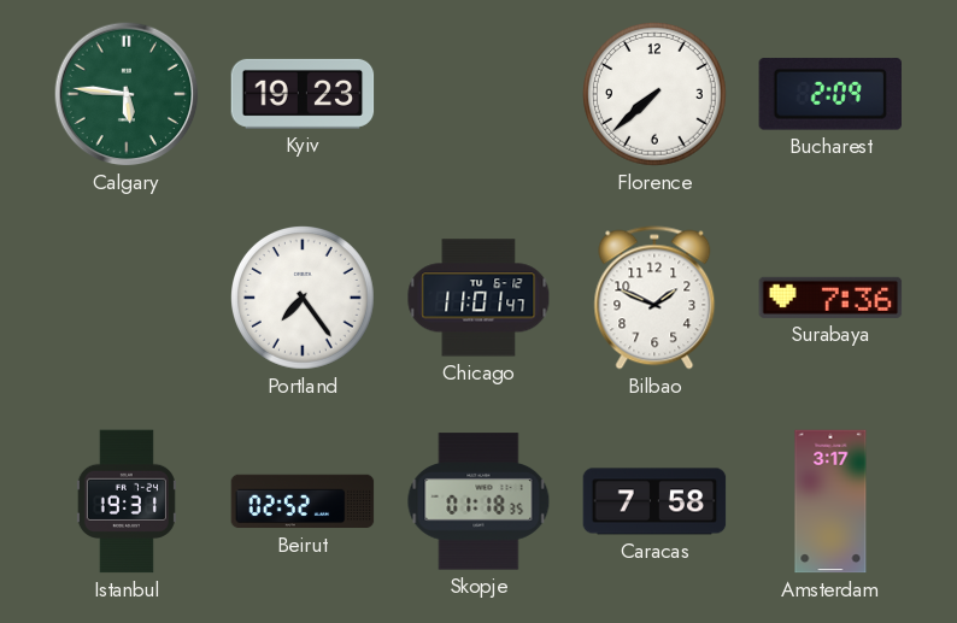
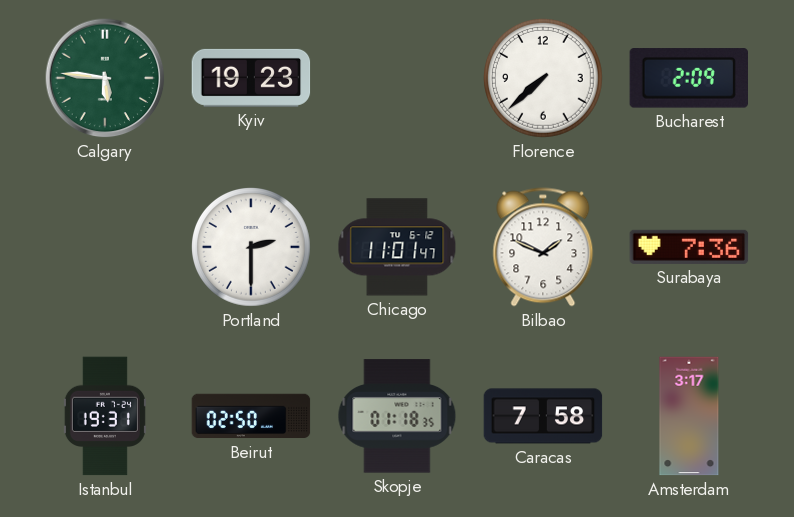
Portland: 7:24 -> 2:30 (252, 248)
Beirut: 02:52 -> 02:50 (251, 416)
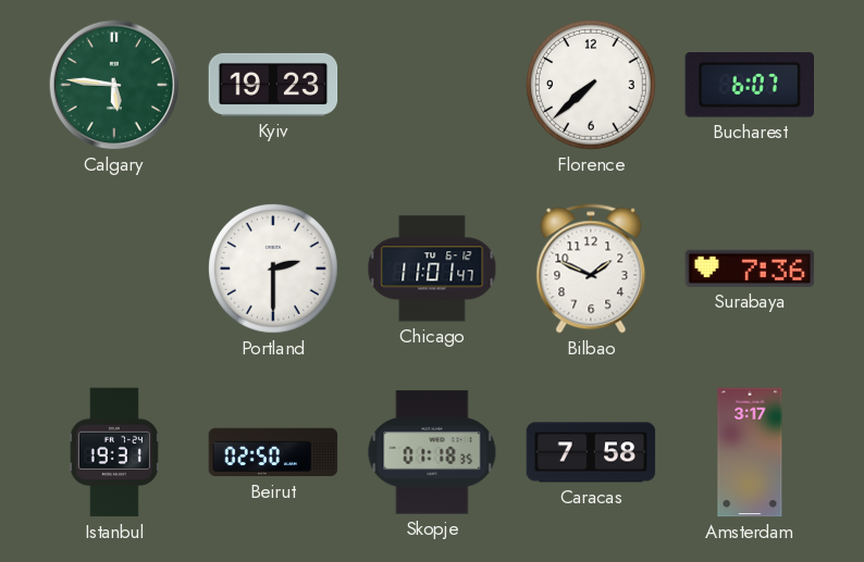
Bucharest: 2:09 -> 6:07 (749, 85)
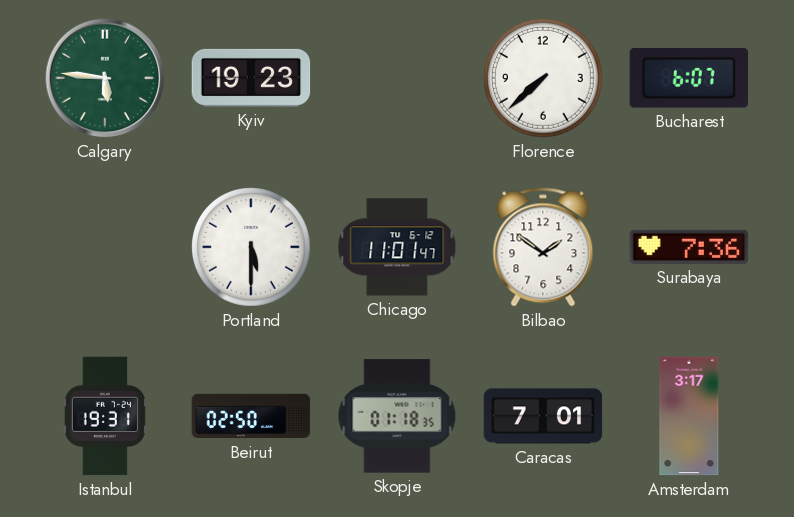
Portland: 2:30 -> 5:30 (252, 248)
Bilbao: 1:49 -> 1:51 (543, 247)
Caracas: 7:58 -> 7:01 (543, 416)
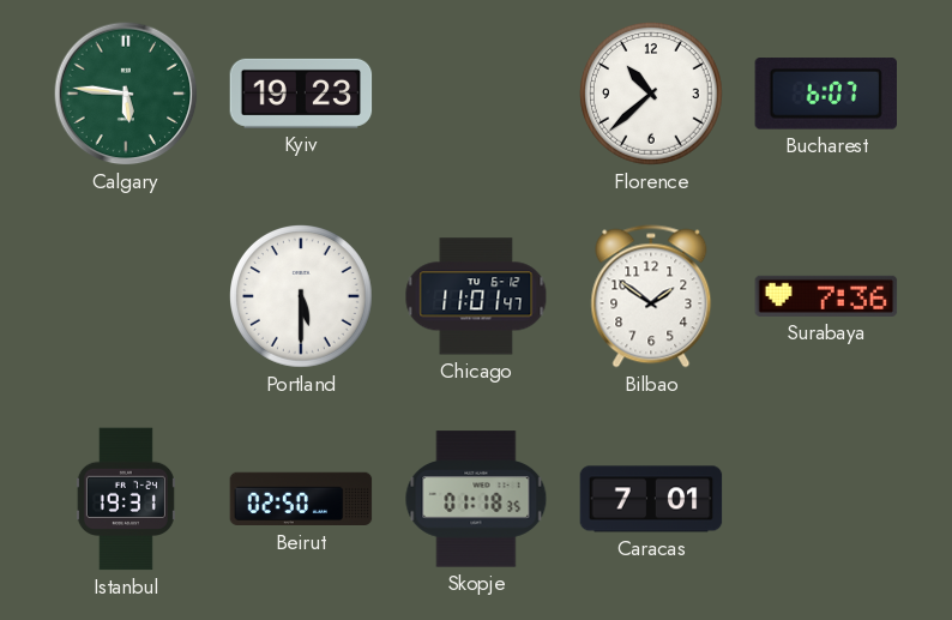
Florence: 7:38 -> 10:38 (652, 95)
Amsterdam: 3:17 -> none (689, 416)
